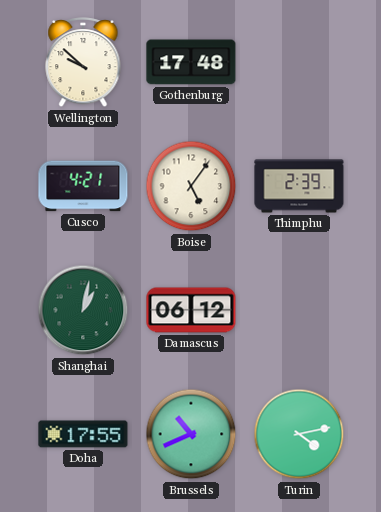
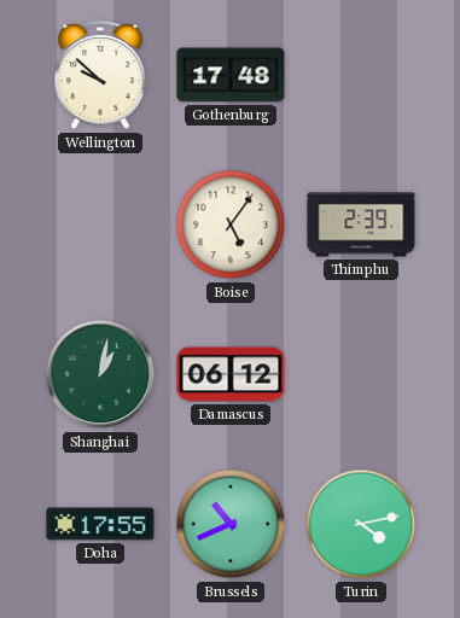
Cusco: 4:21 -> none (83, 186)
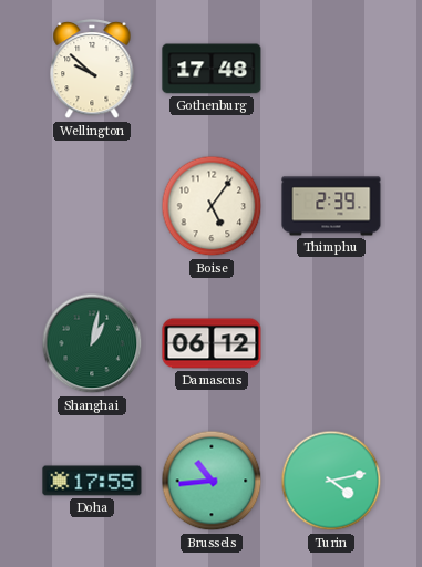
Brussels: 10:41 -> 10:44 (212, 481)
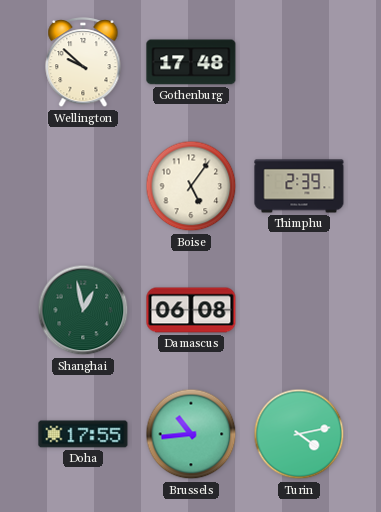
Shanghai: 1:02 -> 12:58 (83, 310)
Damascus: 06:12 -> 06:08 (191, 310)
